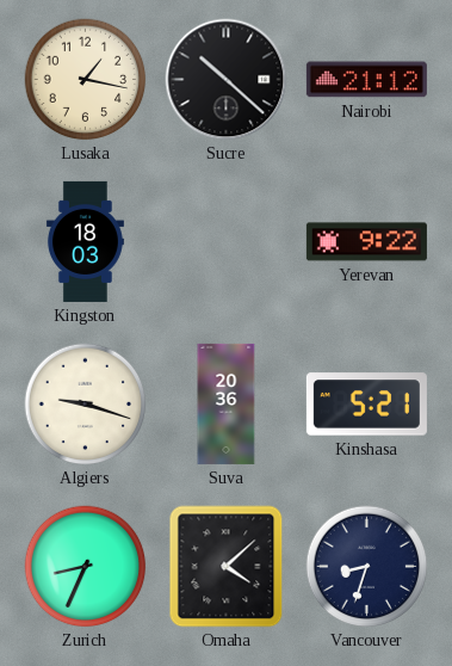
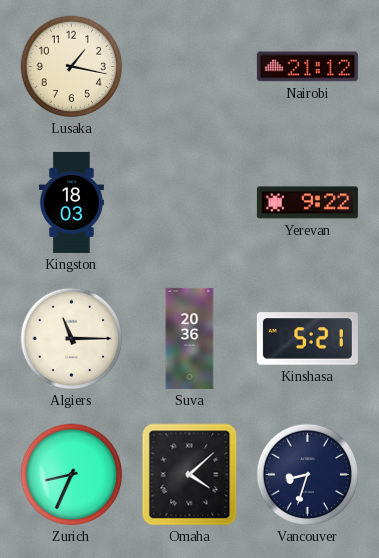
Sucre: 10:22 -> none (227, 80)
Algiers: 9:18 -> 11:15 (72, 339)
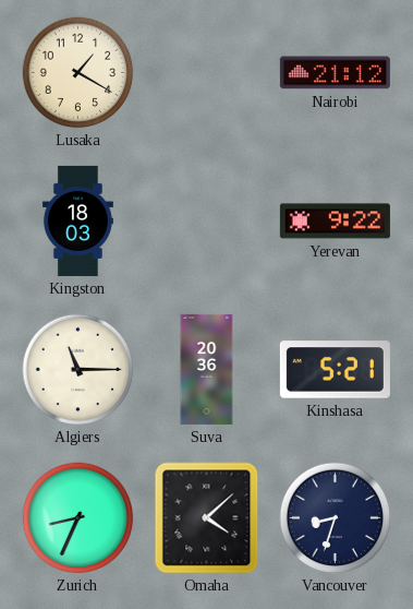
Lusaka: 1:17 -> 1:20 (78, 73)
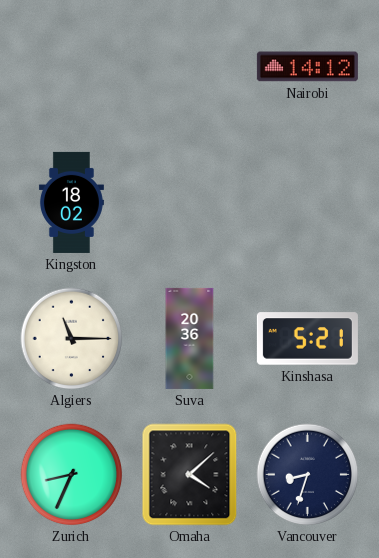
Lusaka: 1:20 -> none (78, 73)
Nairobi: 21:12 -> 14:12 (307, 67)
Kingston: 18:03 -> 18:02 (71, 202)
Yerevan: 9:22 -> none (335, 222)
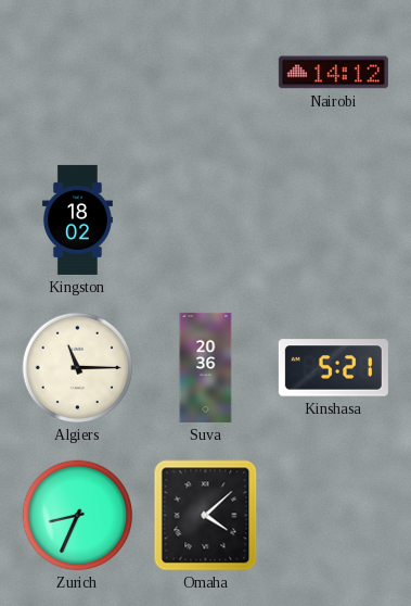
Vancouver: 8:33 -> none (308, 475)
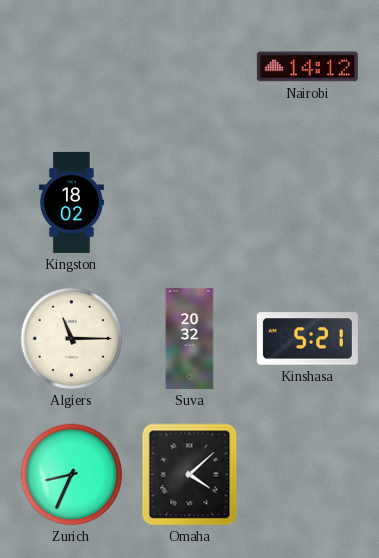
Suva: 20:36 -> 20:32 (190, 338)
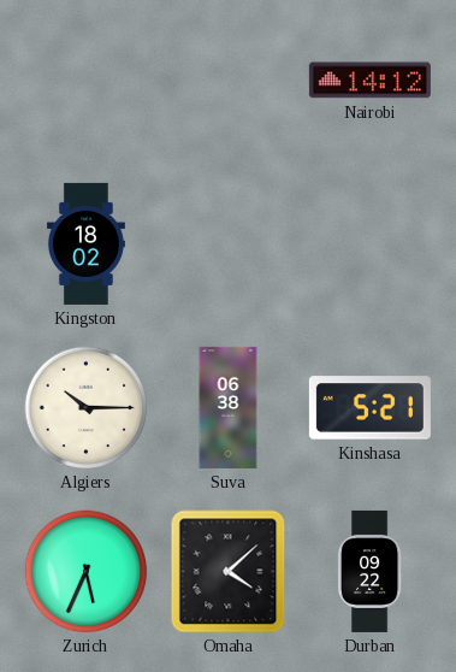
Algiers: 11:15 -> 10:15 (87, 408)
Suva: 20:32 -> 06:38 (229, 407)
Zurich: 8:34 -> 5:34 (87, 572)
Durban: none -> 09:22 (369, 571)
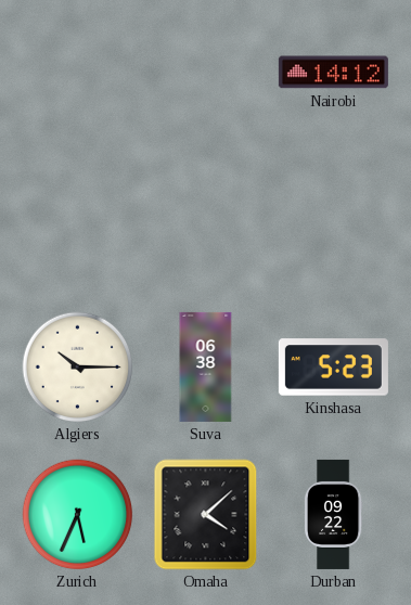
Kingston: 18:02 -> none (85, 243)
Kinshasa: 5:21 -> 5:23 (333, 368)
